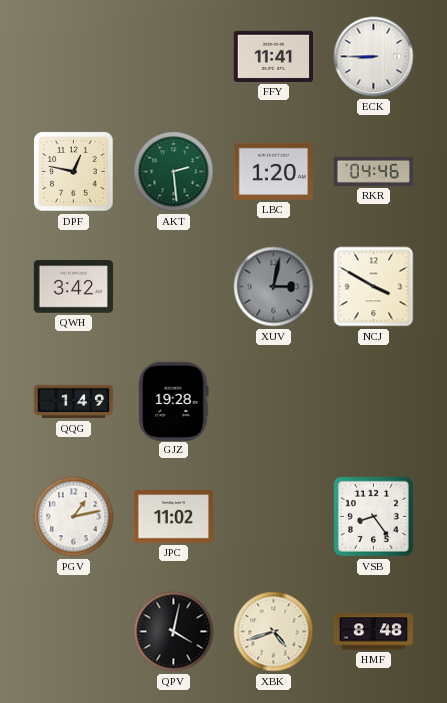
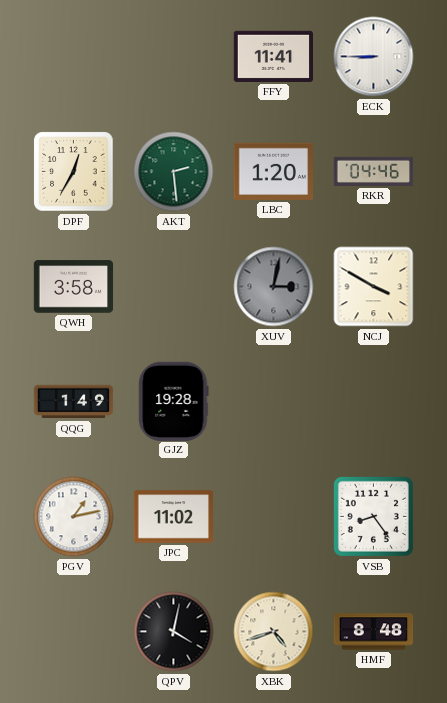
DPF: 12:47 -> 12:35 (74, 172)
QWH: 3:42 -> 3:58 (74, 287)
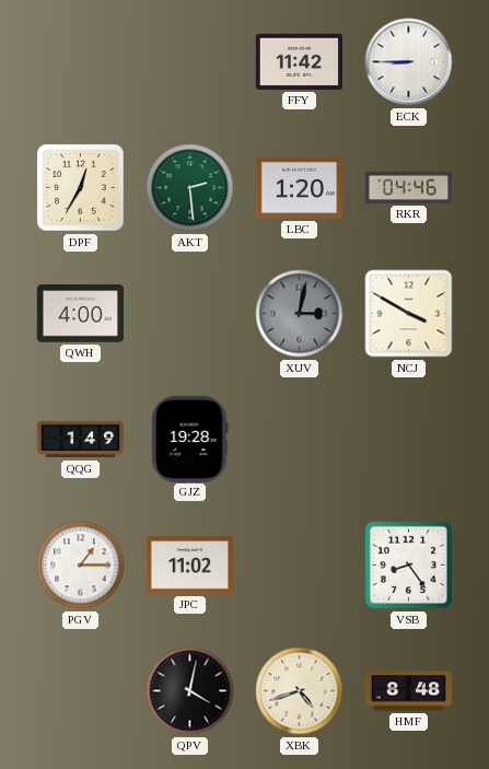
FFY: 11:41 -> 11:42 (299, 61)
QWH: 3:58 -> 4:00 (81, 314)
PGV: 1:13 -> 1:15 (81, 566)
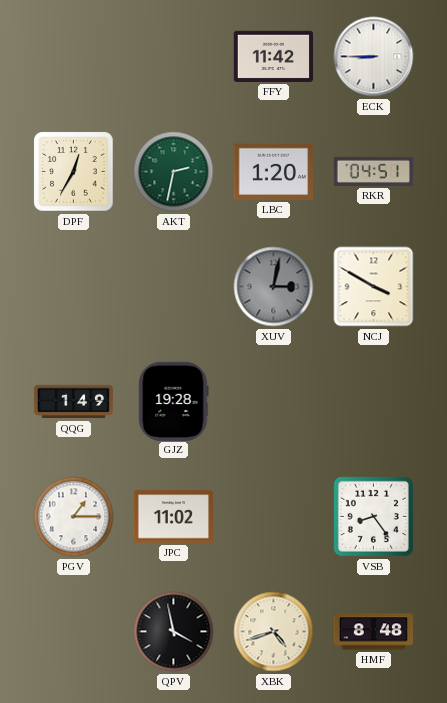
AKT: 2:29 -> 2:32 (174, 172)
RKR: 04:46 -> 04:51 (374, 171)
QWH: 4:00 -> none (81, 314)
QPV: 4:02 -> 3:58 (174, 632)
